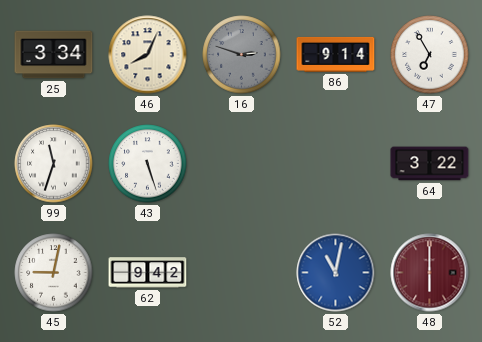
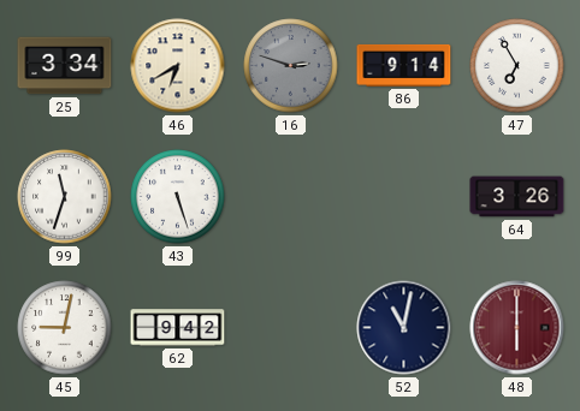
46: 8:04 -> 6:40 (178, 66)
64: 3:22 -> 3:26 (517, 197)
52 dial: blue -> navy (404, 328)
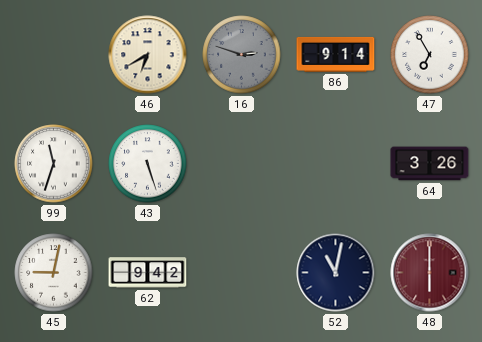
25: 3:34 -> none (65, 66)
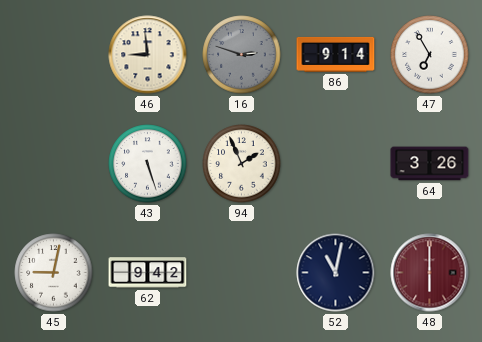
46: 6:40 -> 8:59 (148, 55)
99: 11:33 -> none (54, 164)
94: none -> 1:56 (242, 164)
